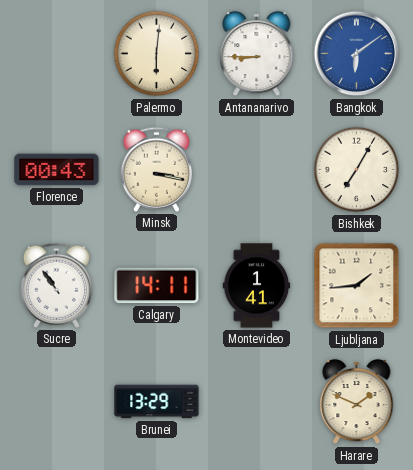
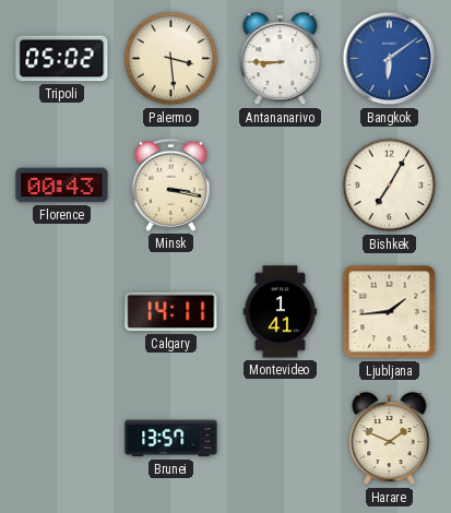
Tripoli: none -> 05:02 (62, 59)
Palermo: 6:01 -> 3:29 (171, 59)
Sucre: 10:54 -> none (56, 285)
Brunei: 13:29 -> 13:57 (171, 439)
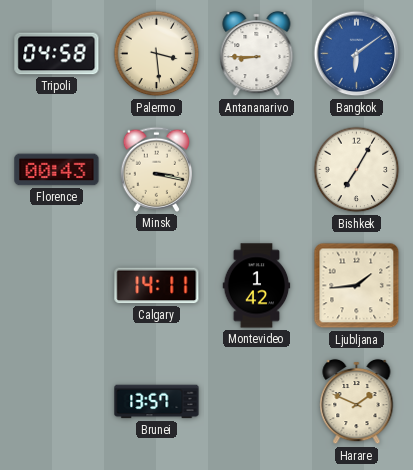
Tripoli: 05:02 -> 04:58 (57, 54)
Montevideo: 1:41 -> 1:42 (257, 286)
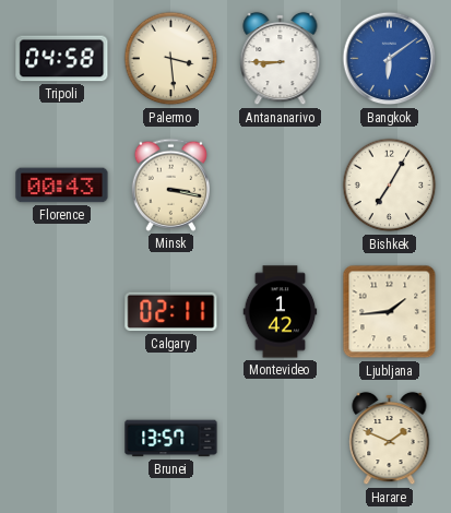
Calgary: 14:11 -> 02:11 (171, 312)
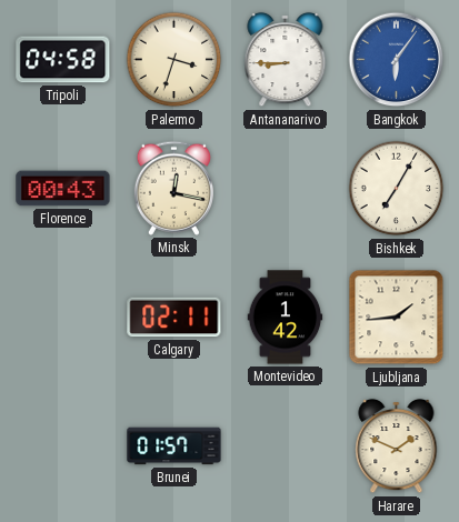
Palermo: 3:29 -> 3:33 (174, 60)
Bangkok: 6:09 -> 6:06 (397, 60)
Minsk: 3:17 -> 12:17 (173, 188)
Brunei: 13:57 -> 01:57 (174, 446)
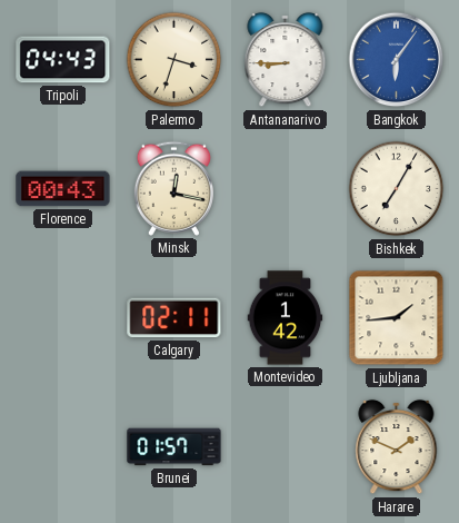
Tripoli: 04:58 -> 04:43 (63, 60)
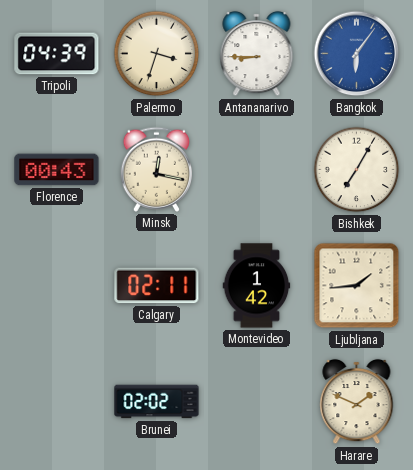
Tripoli: 04:43 -> 04:39 (57, 54)
Brunei: 01:57 -> 02:02 (157, 402)
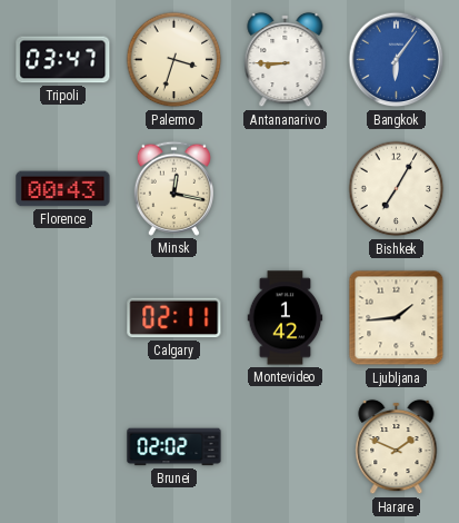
Tripoli: 04:39 -> 03:47 (63, 60)
